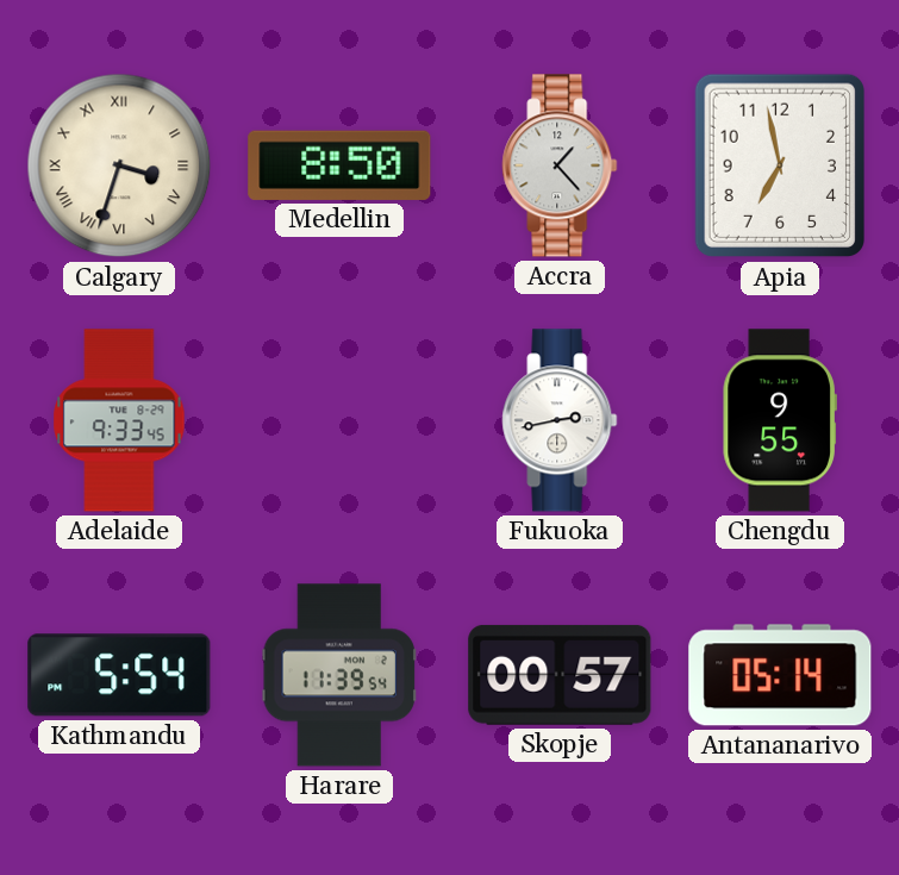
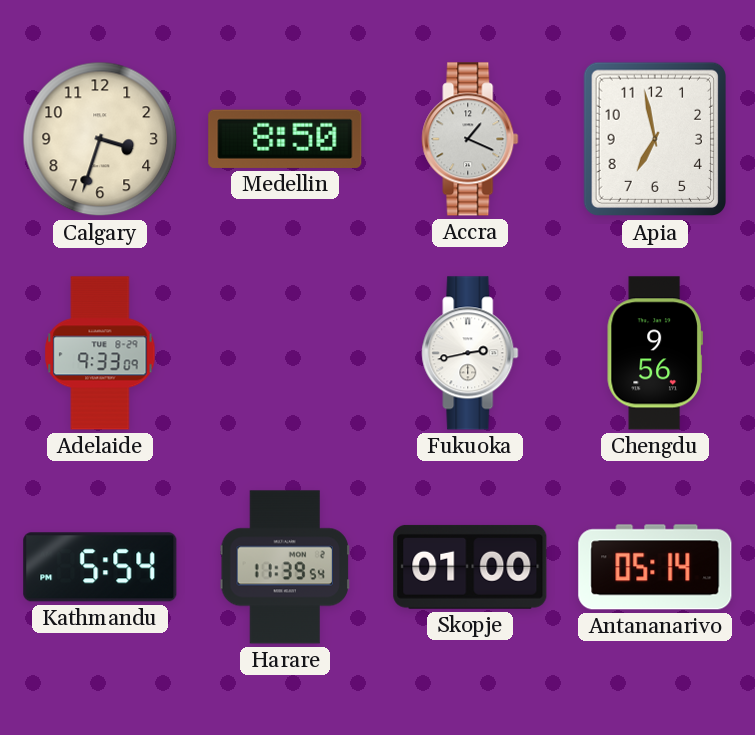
Calgary numerals: Roman -> Arabic (100, 139)
Accra: 1:23 -> 1:19 (470, 139)
Adelaide: 9:33:45 -> 9:33:09 (100, 353)
Chengdu: 9:55 -> 9:56 (655, 353)
Skopje: 00:57 -> 01:00 (470, 567)
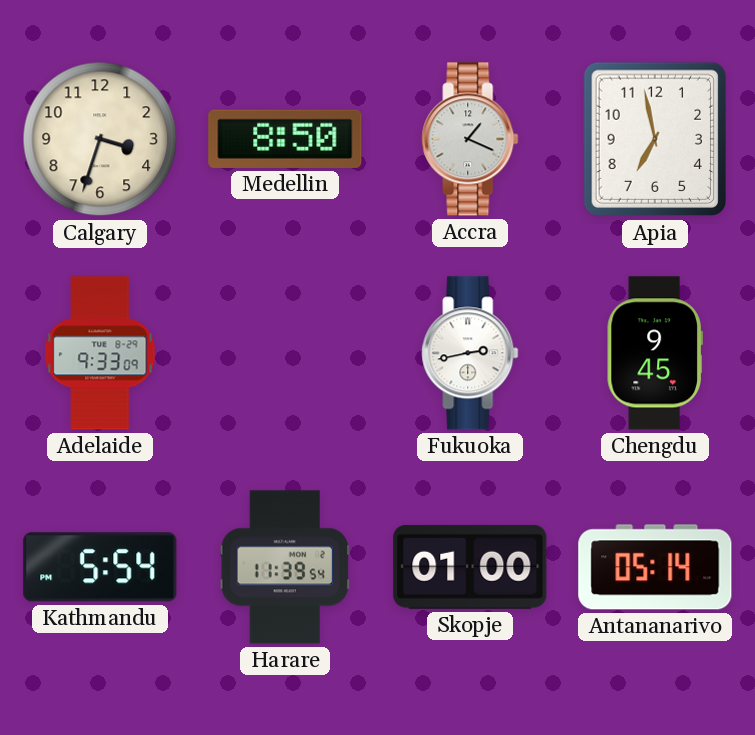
Chengdu: 9:56 -> 9:45 (655, 353)
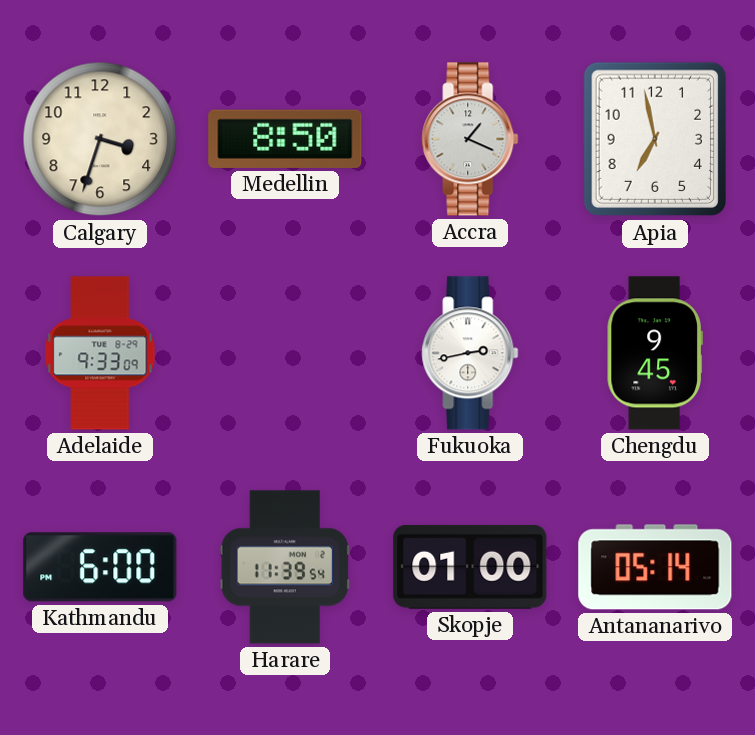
Kathmandu: 5:54 -> 6:00 (100, 567)
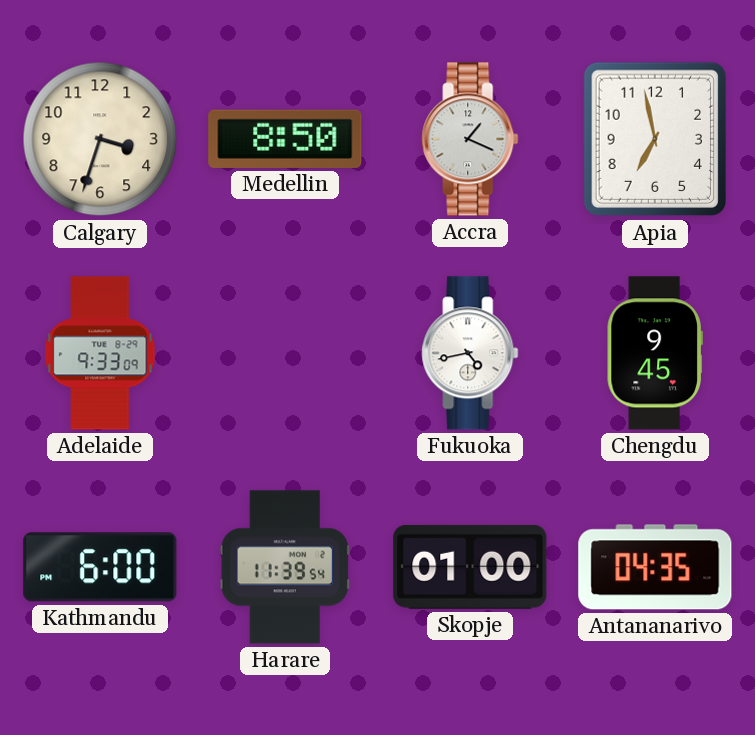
Fukuoka: 2:43 -> 4:43 (470, 353)
Antananarivo: 05:14 -> 04:35 (655, 567)
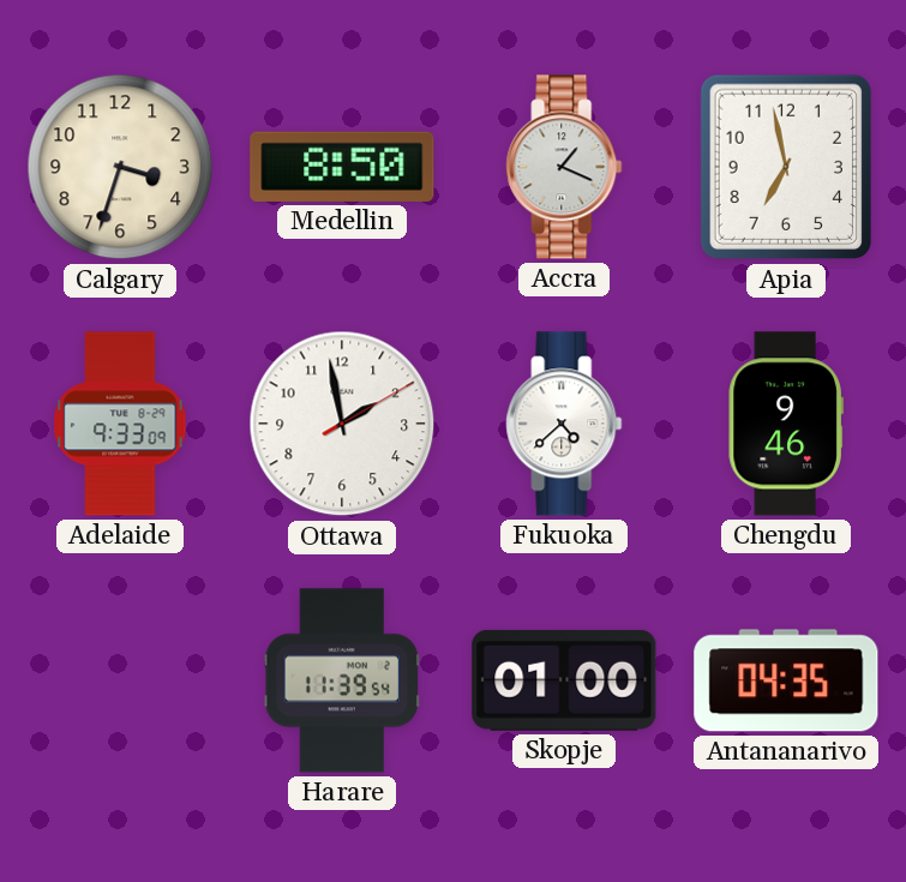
Ottawa: none -> 1:58 (342, 424)
Fukuoka: 4:43 -> 4:38 (564, 424)
Chengdu: 9:45 -> 9:46 (786, 424)
Kathmandu: 6:00 -> none (100, 567)
